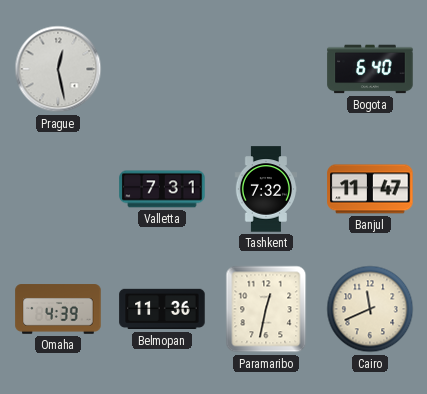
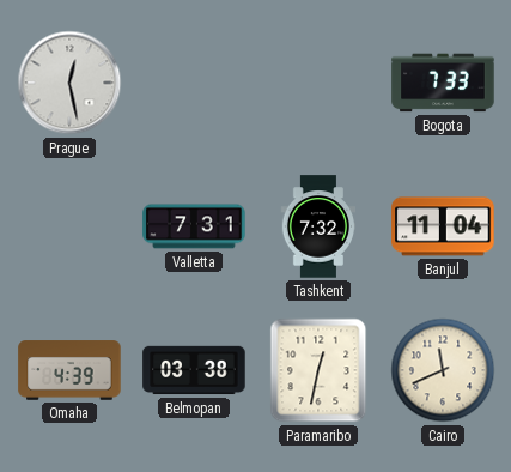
Bogota: 6:40 -> 7:33 (443, 83)
Banjul: 11:47 -> 11:04 (443, 226)
Belmopan: 11:36 -> 03:38 (194, 370)
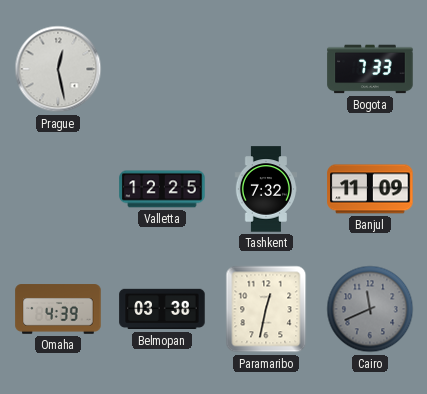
Valletta: 7:31 -> 12:25 (162, 189)
Banjul: 11:04 -> 11:09 (370, 189)
Cairo dial: cream -> grey (370, 309)
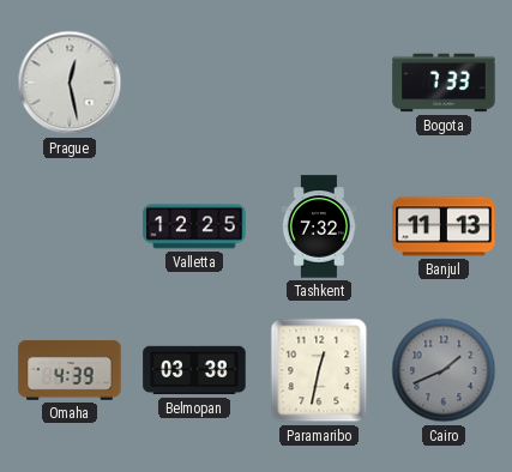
Banjul: 11:09 -> 11:13 (444, 226)
Cairo: 11:41 -> 1:41 (444, 370)
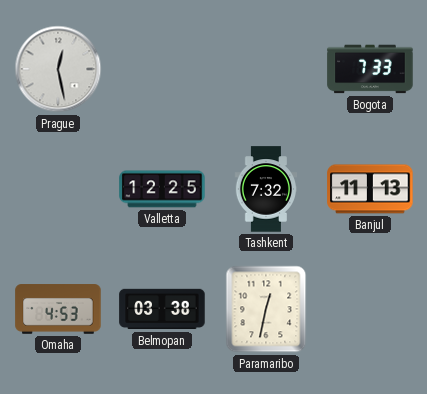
Omaha: 4:39 -> 4:53 (58, 309)
Cairo: 1:41 -> none (444, 370)
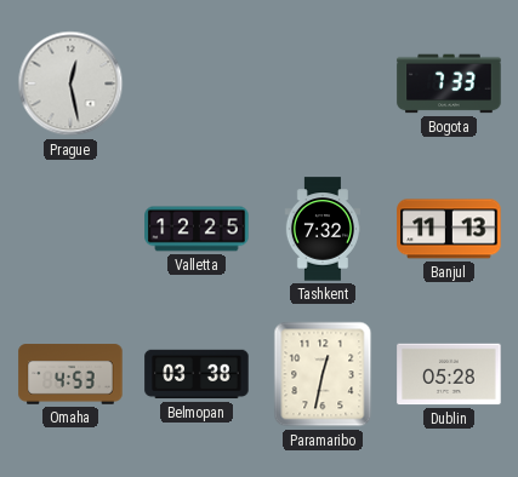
Dublin: none -> 05:28 (449, 374)
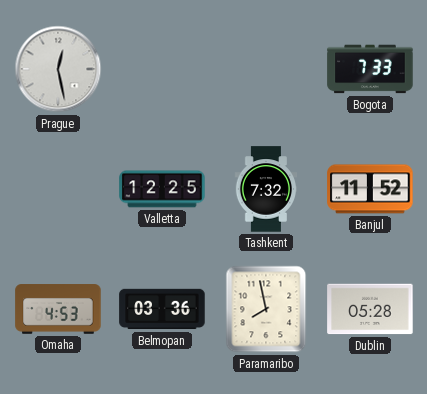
Banjul: 11:13 -> 11:52 (370, 189)
Belmopan: 03:38 -> 03:36 (162, 309)
Paramaribo: 12:32 -> 7:58 (266, 309)
